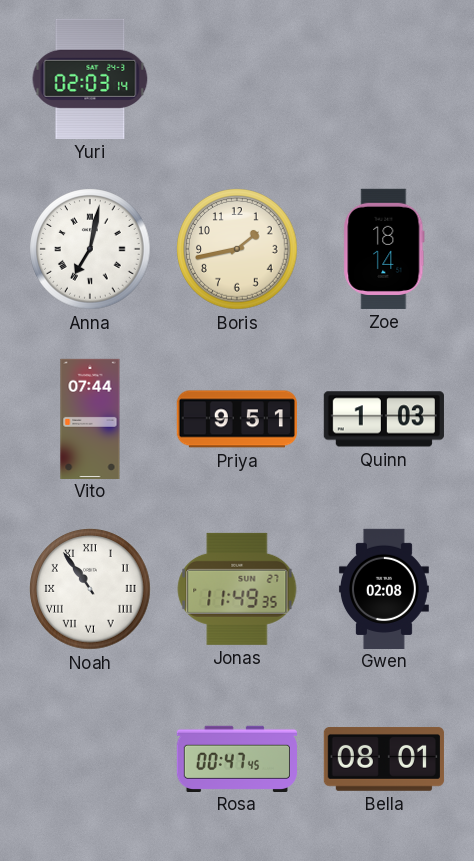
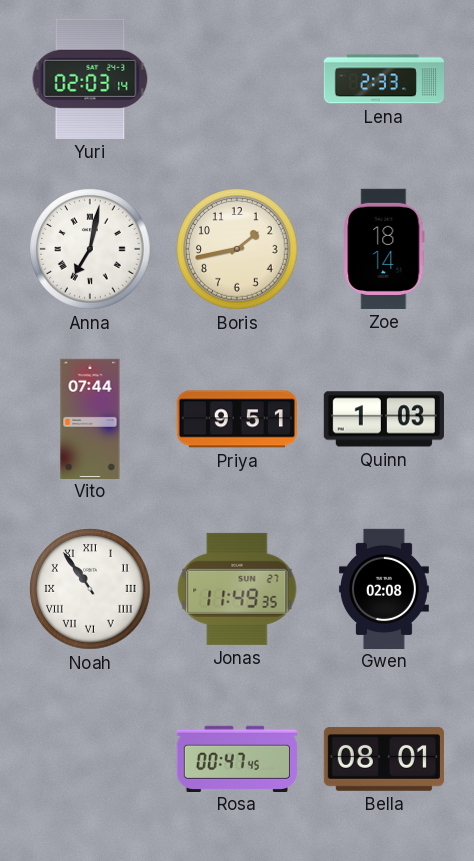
Lena: none -> 2:33 (383, 79)
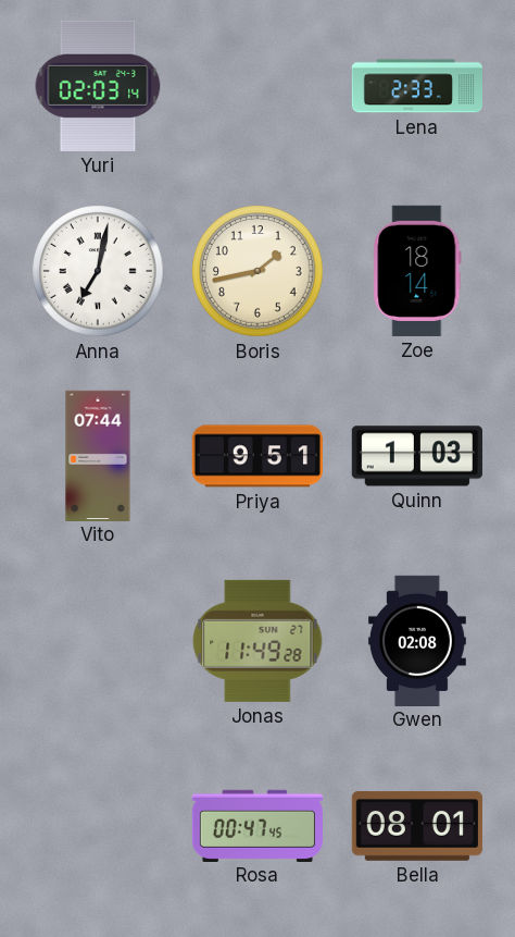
Noah: 10:54 -> none (90, 589)
Jonas: 11:49:35 -> 11:49:28 (257, 641)
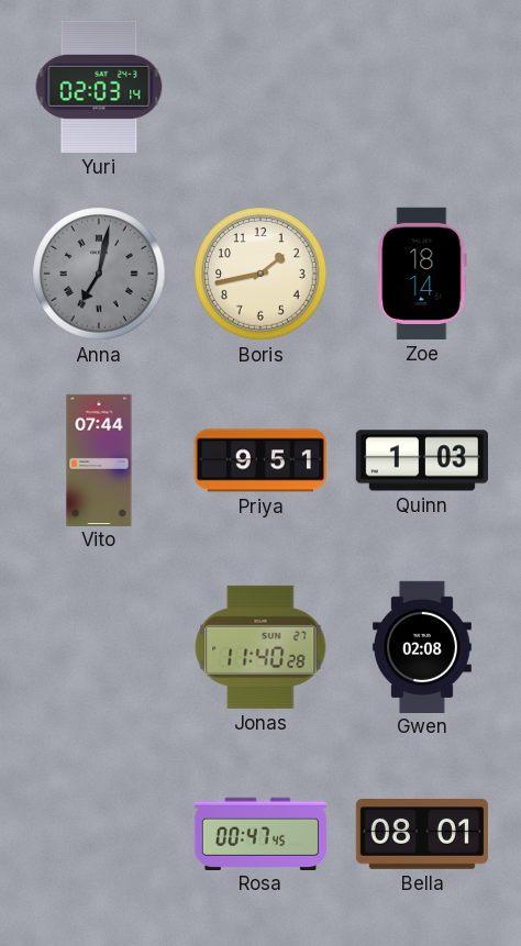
Lena: 2:33 -> none (416, 86)
Anna dial: white -> grey (99, 274)
Jonas: 11:49 -> 11:40 (260, 647)
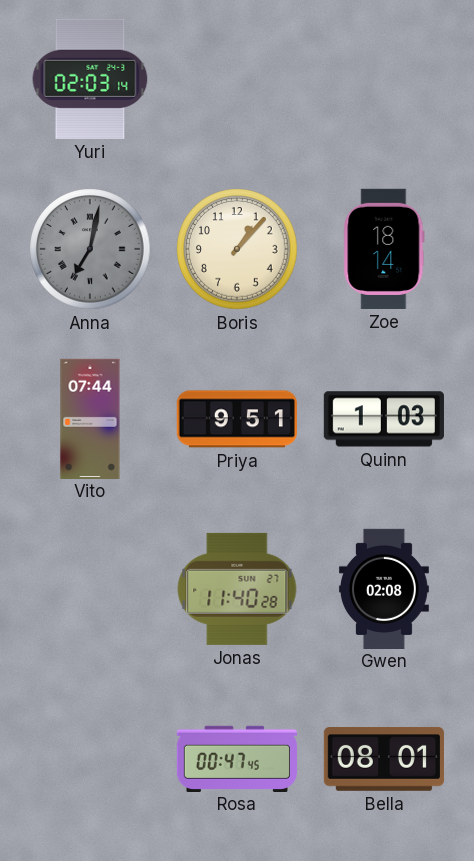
Boris: 1:43 -> 1:07 (237, 249)
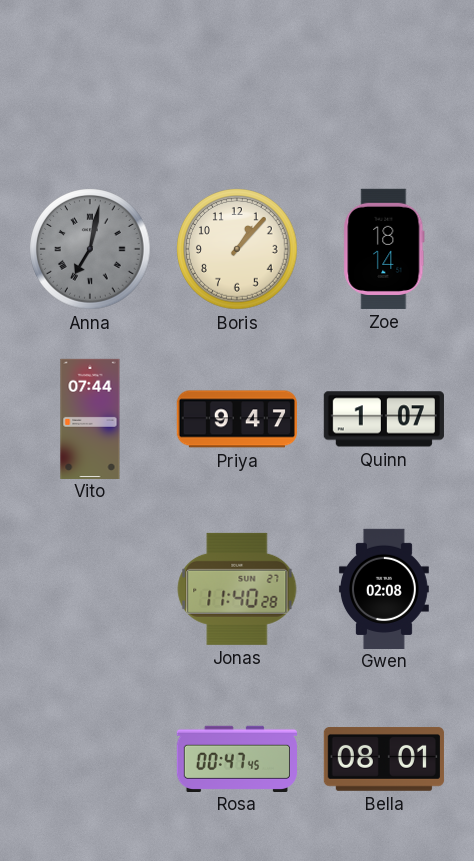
Yuri: 02:03 -> none (90, 79)
Priya: 9:51 -> 9:47 (237, 419)
Quinn: 1:03 -> 1:07 (384, 419)
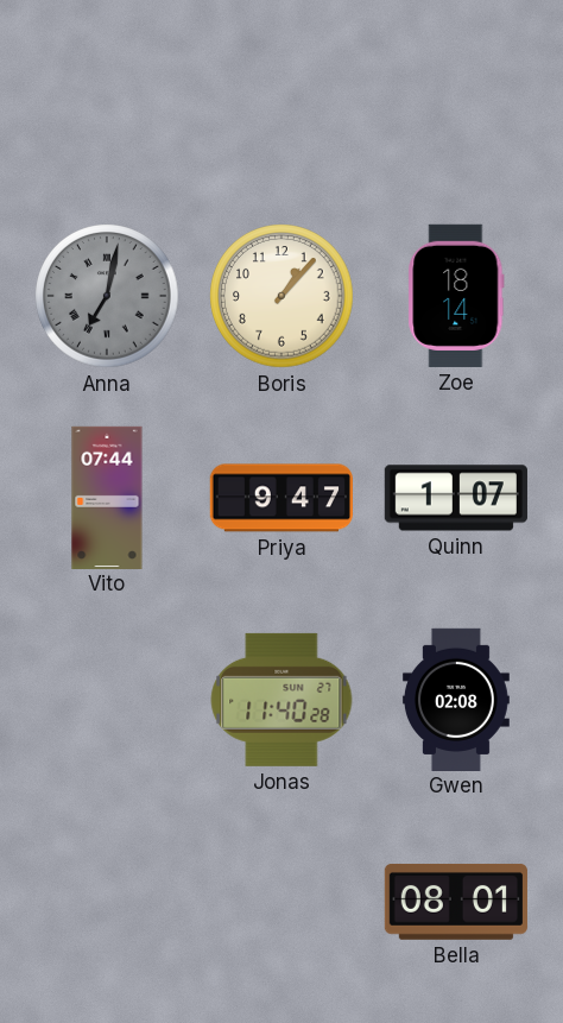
Rosa: 00:47 -> none (237, 758)
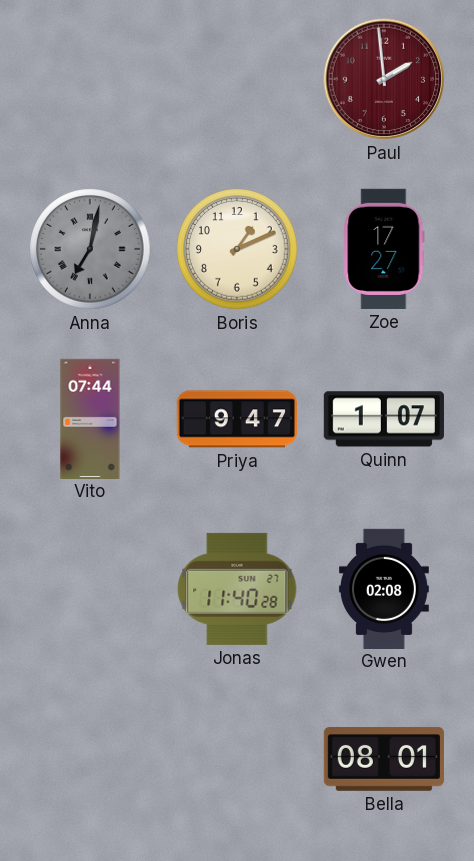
Paul: none -> 1:59 (384, 79)
Boris: 1:07 -> 1:11 (237, 249)
Zoe: 18:14 -> 17:27 (384, 249)
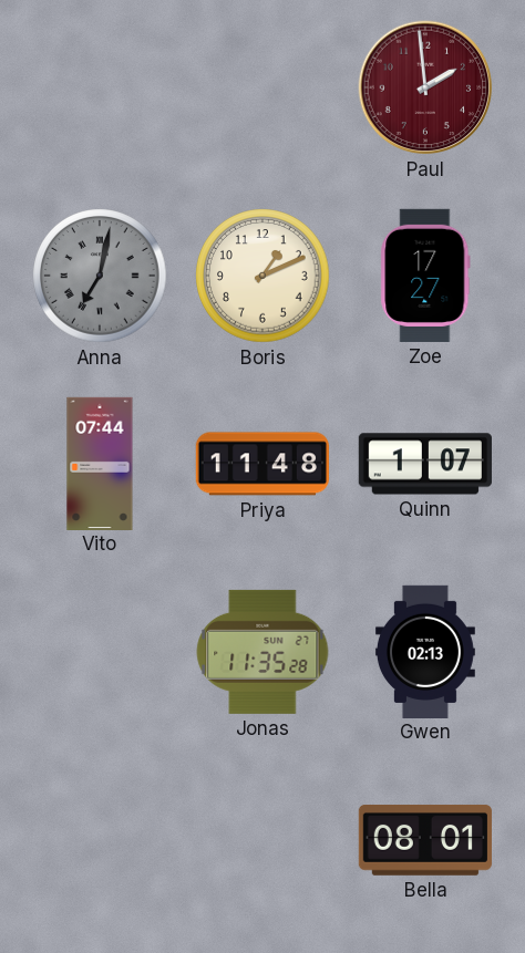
Priya: 9:47 -> 11:48 (262, 464)
Jonas: 11:40 -> 11:35 (262, 652)
Gwen: 02:08 -> 02:13 (425, 651)
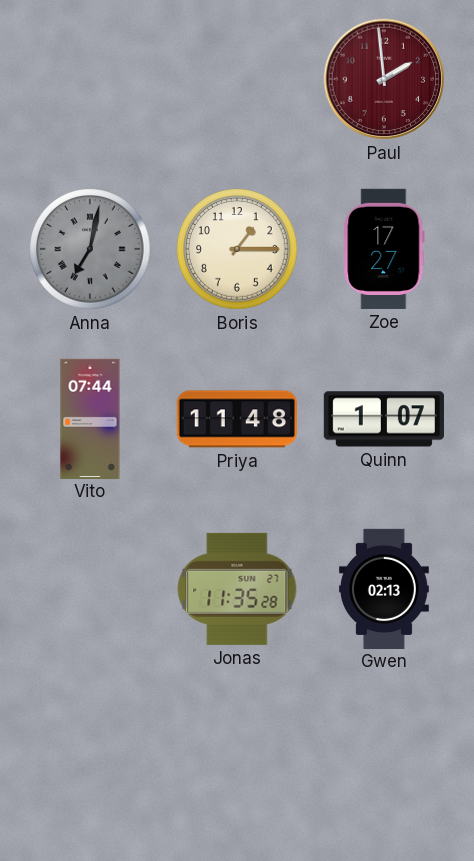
Boris: 1:11 -> 1:15 (237, 249)
Bella: 08:01 -> none (425, 841)
